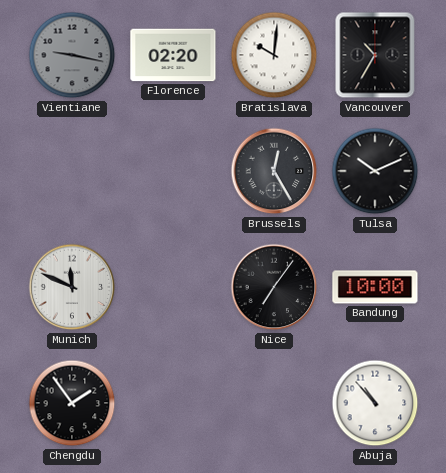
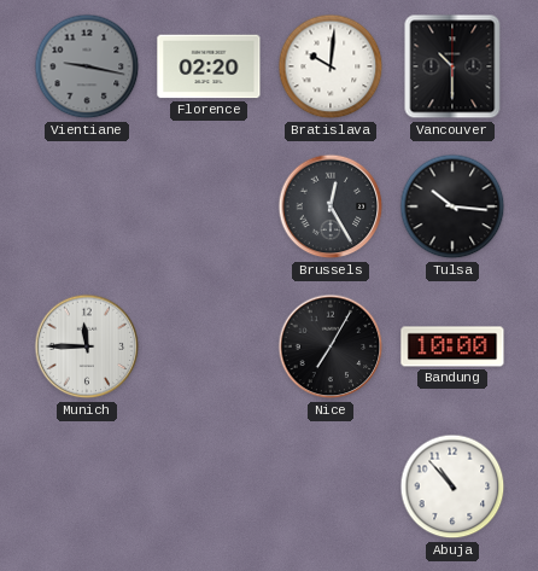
Vancouver: 10:35 -> 10:30 (452, 66)
Tulsa: 10:11 -> 10:16 (452, 206)
Munich: 11:49 -> 11:45 (87, 346)
Nice: 7:06 -> 7:05 (331, 346)
Chengdu: 1:54 -> none (72, 403)
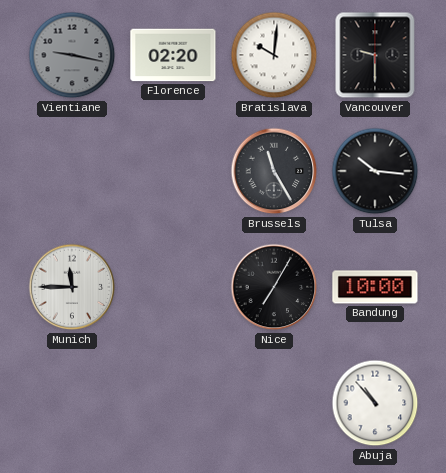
Vancouver: 10:30 -> 9:30 (375, 55)
Brussels: 12:25 -> 11:25 (274, 171)
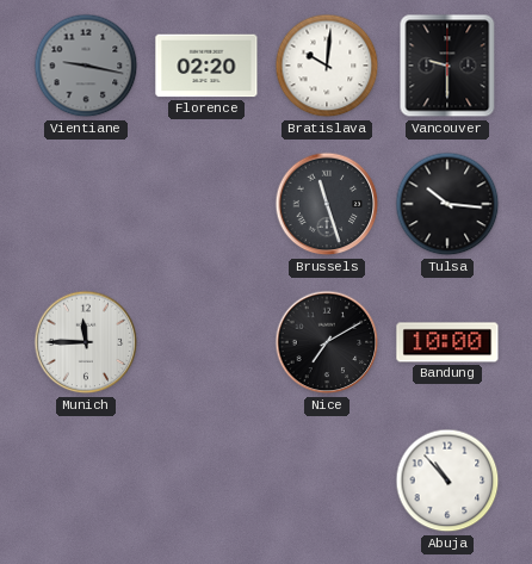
Brussels: 11:25 -> 11:27 (327, 204)
Nice: 7:05 -> 7:10 (327, 342)
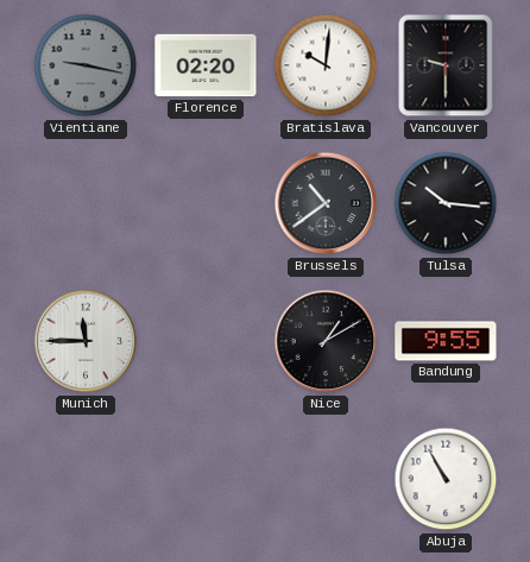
Brussels: 11:27 -> 10:39 (326, 203)
Nice: 7:10 -> 1:10 (326, 341)
Bandung: 10:00 -> 9:55 (446, 341)
Abuja: 10:53 -> 10:55 (446, 479)
